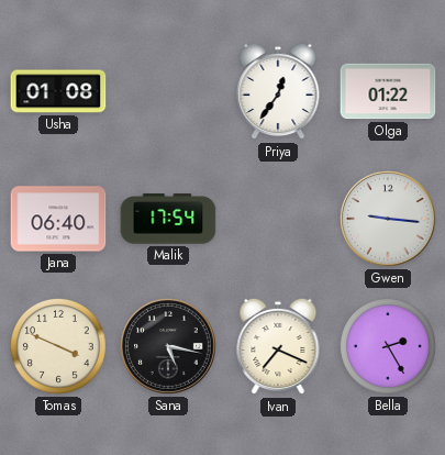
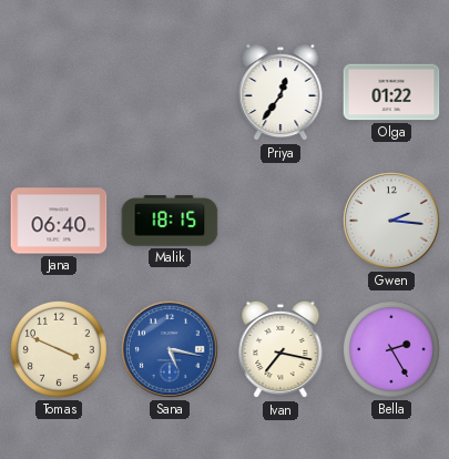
Usha: 01:08 -> none (58, 91)
Malik: 17:54 -> 18:15 (170, 221)
Gwen: 9:16 -> 2:16 (392, 222)
Sana dial: black -> blue (171, 350)
Ivan: 7:19 -> 7:17 (280, 349)
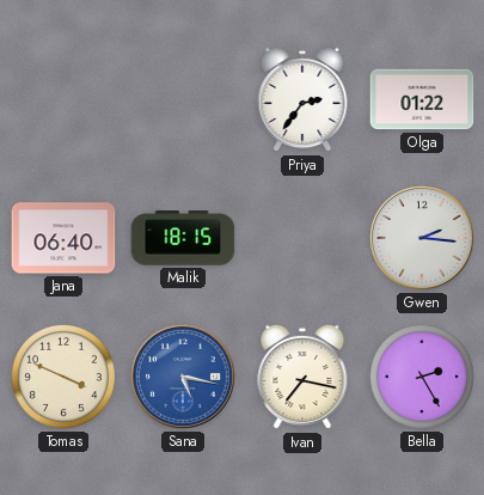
Priya: 12:36 -> 2:36 (302, 99)
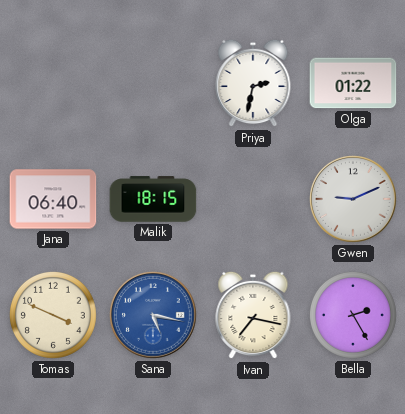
Priya: 2:36 -> 2:32 (253, 83)
Gwen: 2:16 -> 9:11 (354, 200)
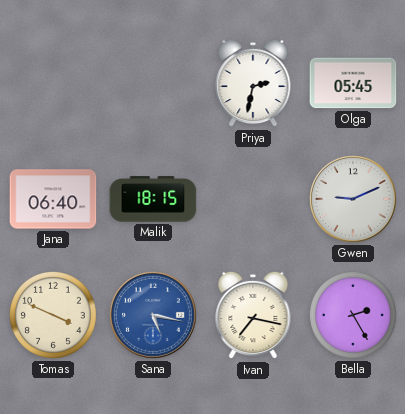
Olga: 01:22 -> 05:45 (353, 83)
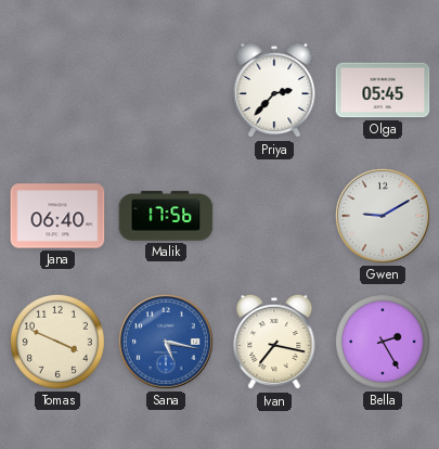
Priya: 2:32 -> 2:37 (274, 90)
Malik: 18:15 -> 17:56 (166, 216)
Gwen: 9:11 -> 9:10 (384, 217)
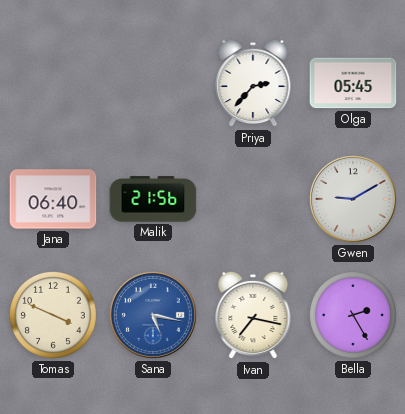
Malik: 17:56 -> 21:56 (153, 199)
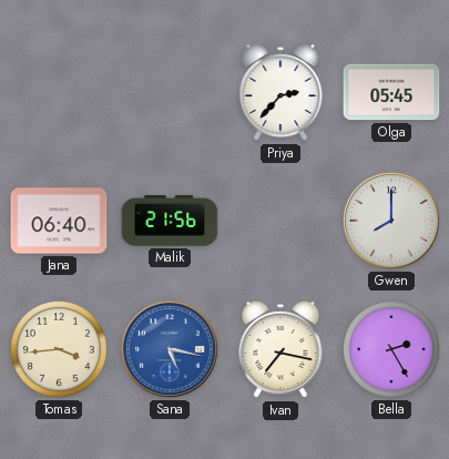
Gwen: 9:10 -> 8:00 (392, 222)
Tomas: 3:49 -> 3:44 (59, 349)
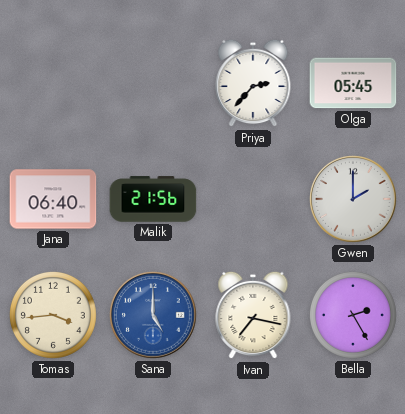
Gwen: 8:00 -> 2:00 (354, 200)
Sana: 5:17 -> 5:00 (154, 316)
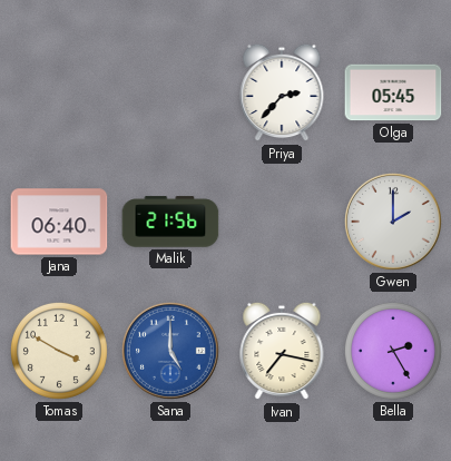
Tomas: 3:44 -> 3:50 (59, 351)
